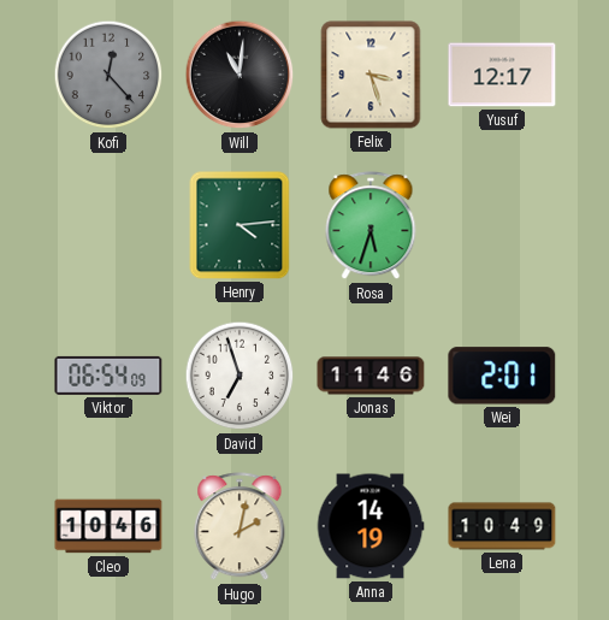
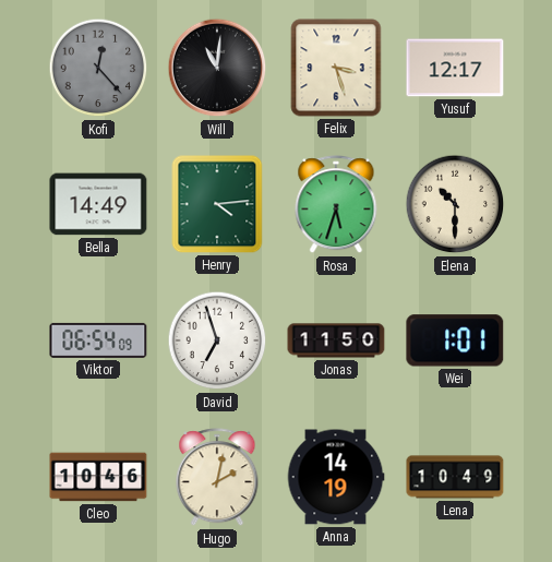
Bella: none -> 14:49 (98, 204)
Elena: none -> 10:30 (455, 204)
Jonas: 11:46 -> 11:50 (336, 340)
Wei: 2:01 -> 1:01 (455, 340)
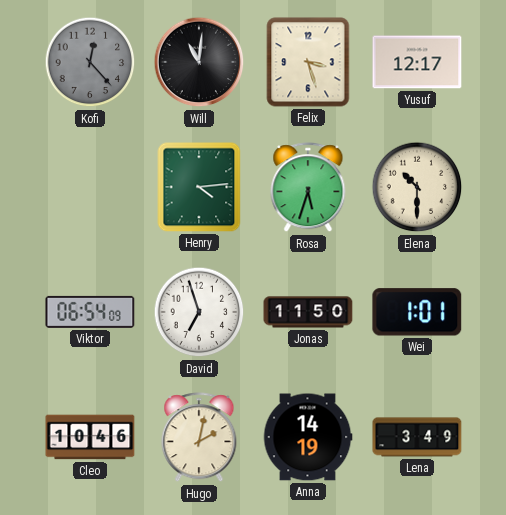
Bella: 14:49 -> none (98, 204)
Lena: 10:49 -> 3:49 (417, 437)
